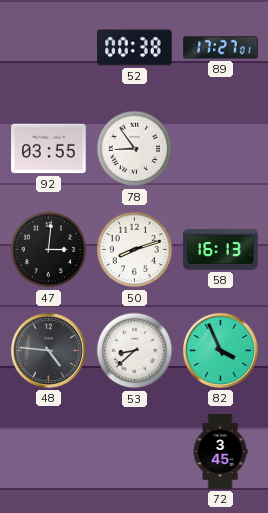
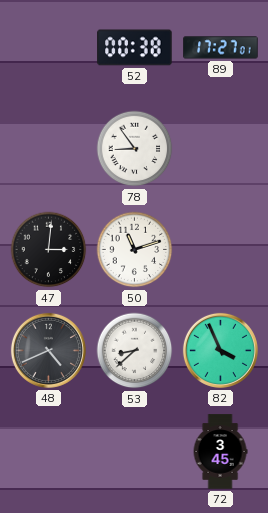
92: 03:55 -> none (49, 149)
50: 8:12 -> 11:12 (135, 250)
58: 16:13 -> none (221, 250)
48: 4:46 -> 4:41 (48, 350)
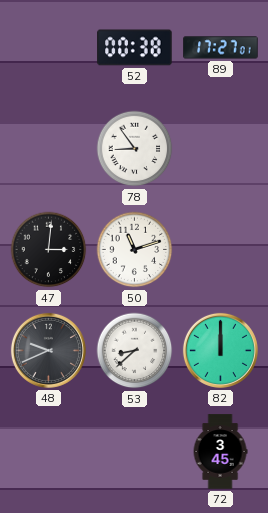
48: 4:41 -> 9:41 (48, 350)
82: 3:56 -> 12:00 (220, 350)
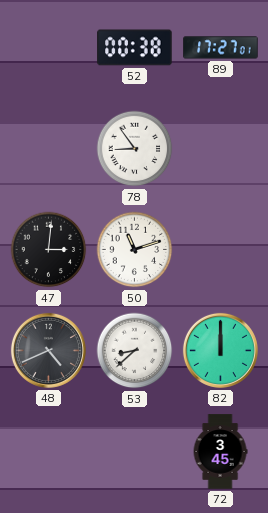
48: 9:41 -> 4:41 (48, 350)
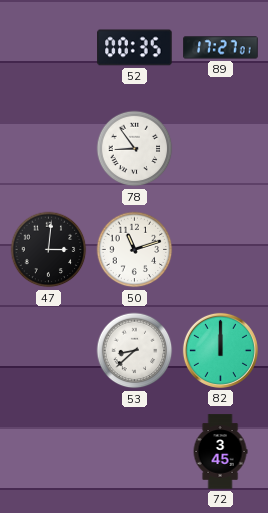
52: 00:38 -> 00:35 (135, 48)
48: 4:41 -> none (48, 350)
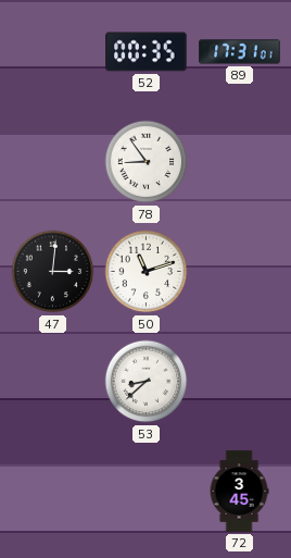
89: 17:27 -> 17:31 (240, 52)
82: 12:00 -> none (220, 350)
